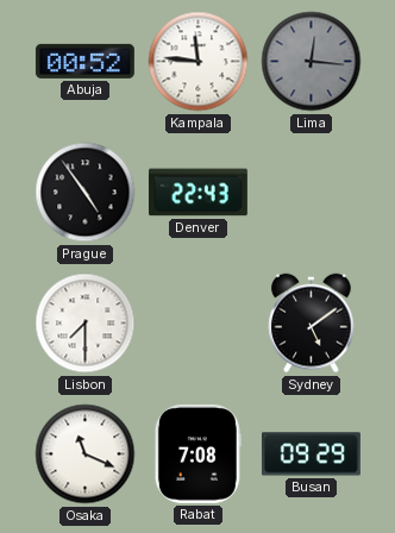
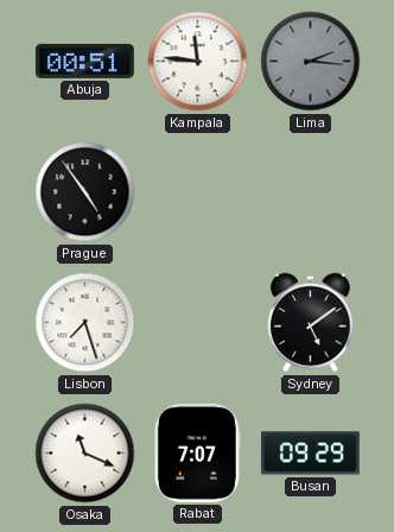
Abuja: 00:52 -> 00:51 (84, 61)
Lima: 12:16 -> 2:16 (311, 62)
Denver: 22:43 -> none (197, 193)
Lisbon: 7:30 -> 7:27 (85, 323)
Rabat: 7:08 -> 7:07 (197, 452)
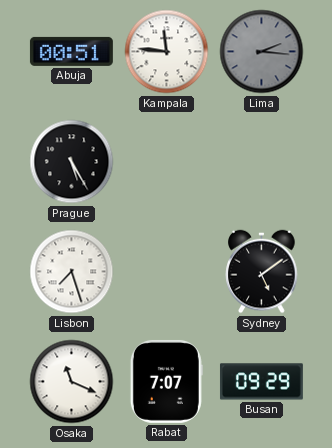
Prague: 4:54 -> 5:25 (72, 162)
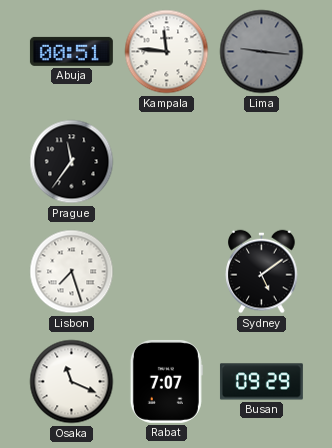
Lima: 2:16 -> 9:16 (262, 52)
Prague: 5:25 -> 11:36 (72, 162)
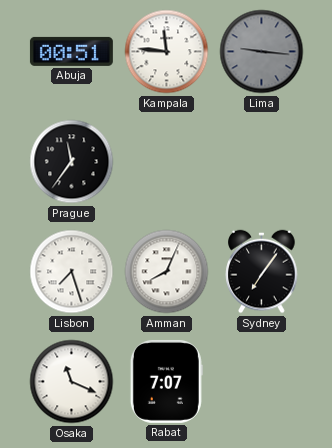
Amman: none -> 8:04 (167, 272)
Sydney: 5:09 -> 7:06 (262, 272)
Busan: 09:29 -> none (261, 382)
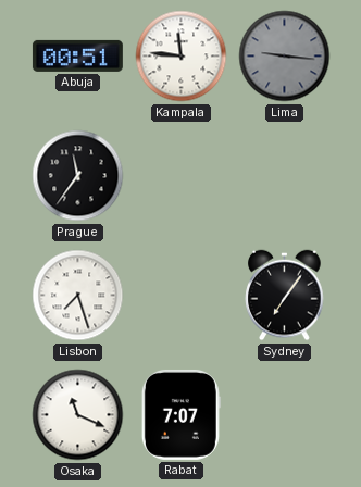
Amman: 8:04 -> none (167, 272)
